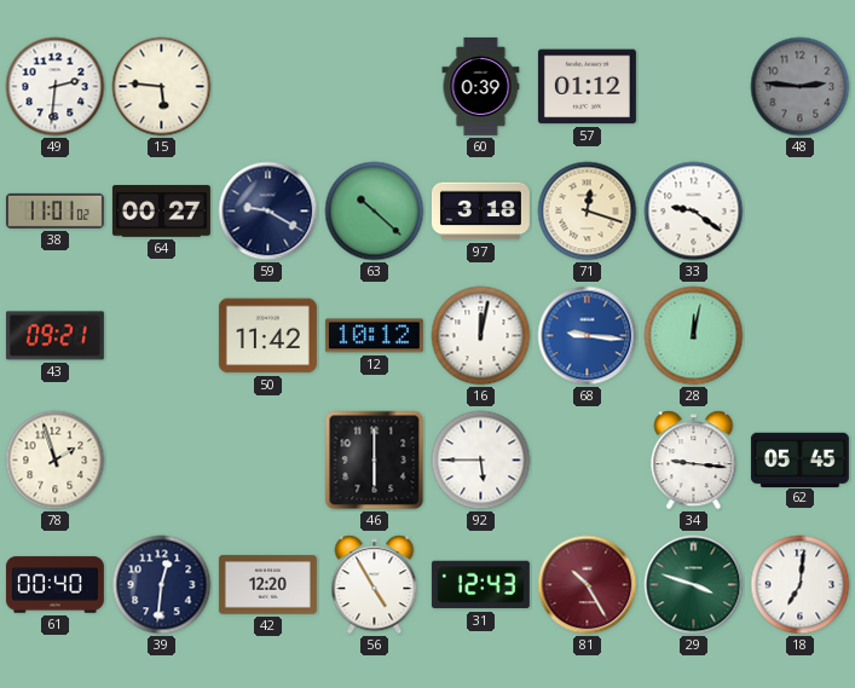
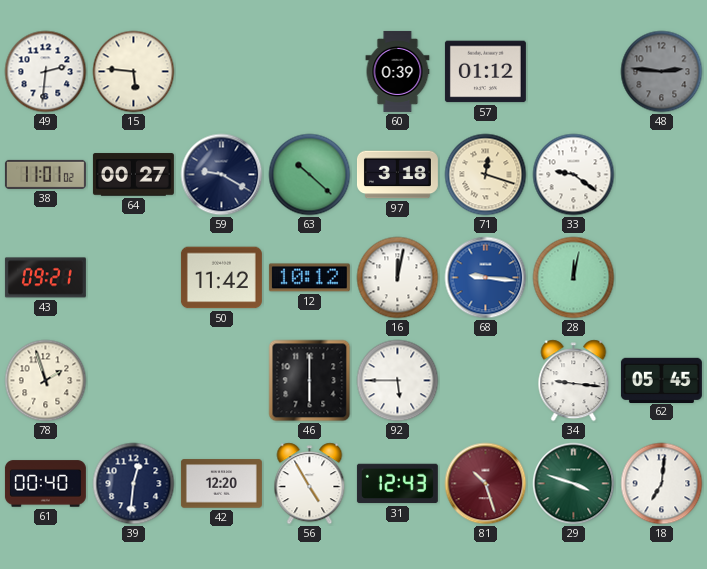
81: 10:25 -> 10:27 (486, 484)
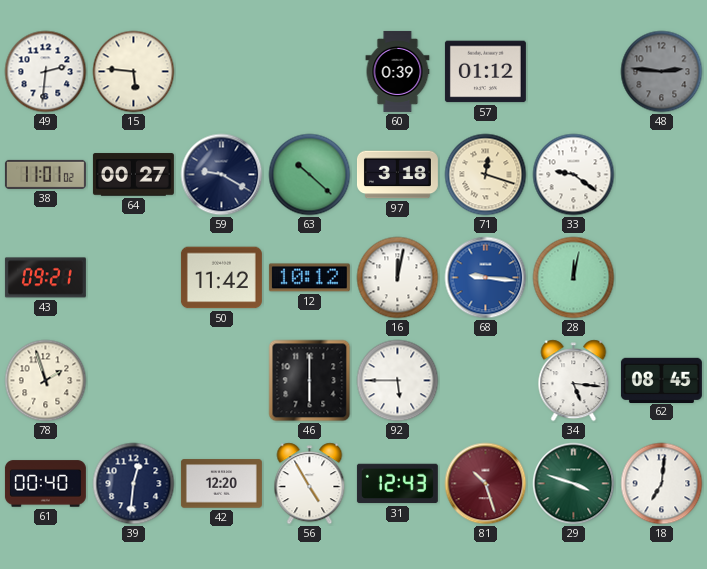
34: 9:16 -> 5:16 (574, 381)
62: 05:45 -> 08:45 (661, 380)
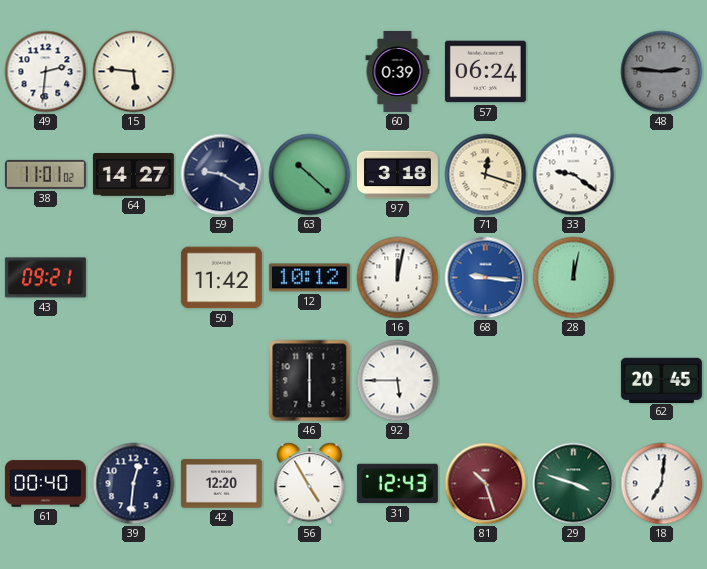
57: 01:12 -> 06:24 (485, 72)
64: 00:27 -> 14:27 (133, 175)
78: 1:57 -> none (46, 381)
34: 5:16 -> none (574, 381)
62: 08:45 -> 20:45 (661, 380)
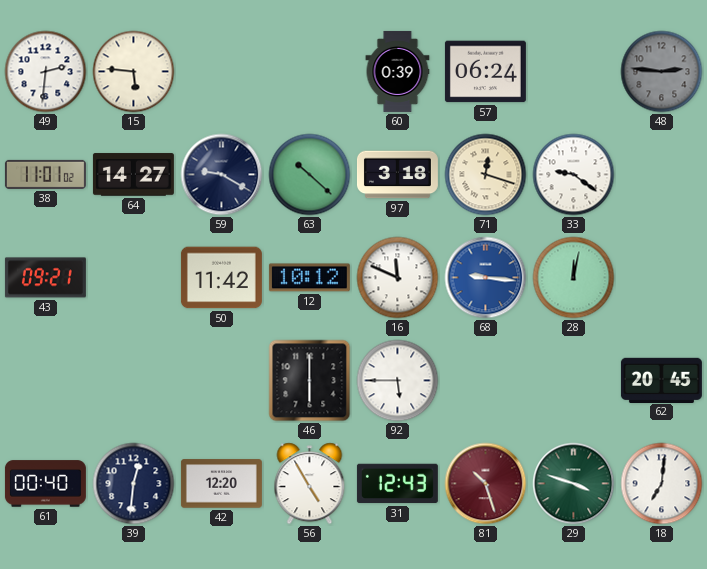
16: 12:02 -> 11:49 (398, 278)
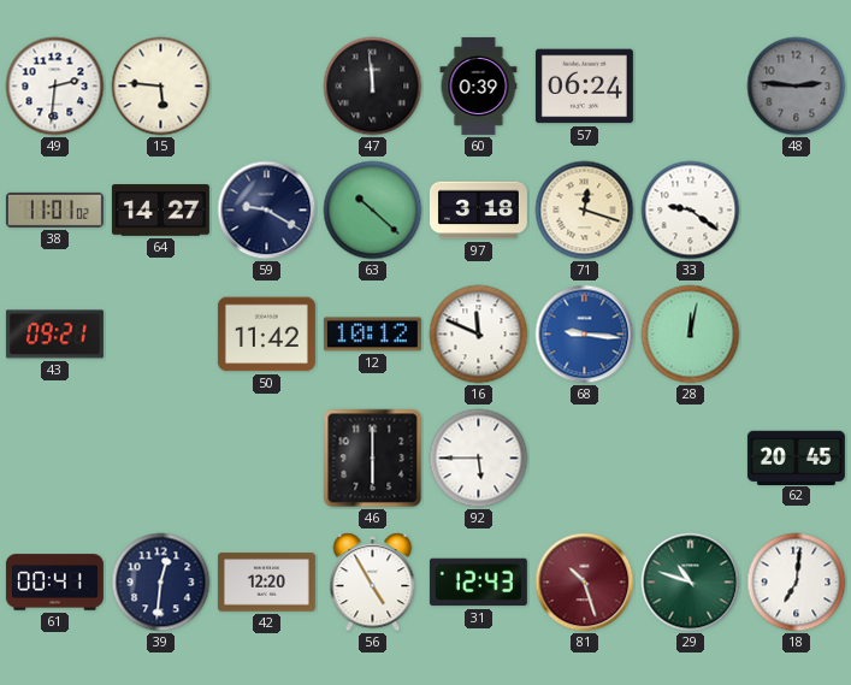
47: none -> 11:59 (373, 87)
61: 00:40 -> 00:41 (54, 583)
29: 3:48 -> 10:48 (691, 583)
